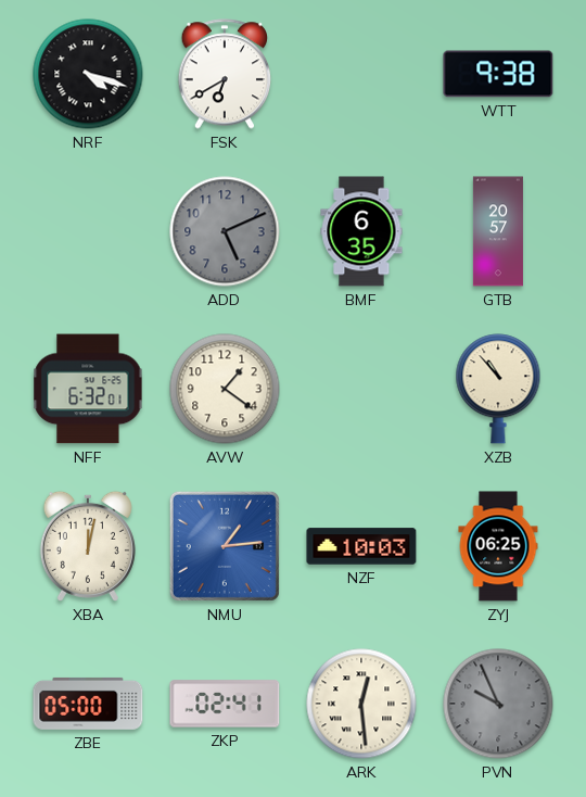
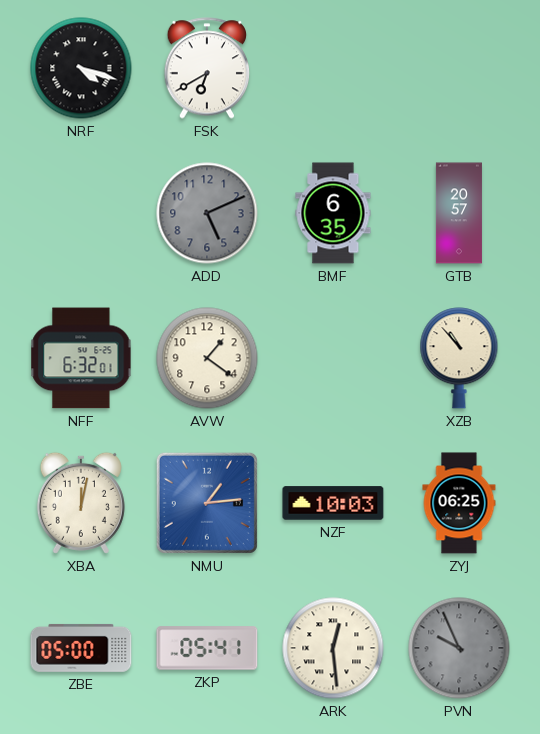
WTT: 9:38 -> none (498, 74)
ZKP: 02:41 -> 05:41 (207, 648)
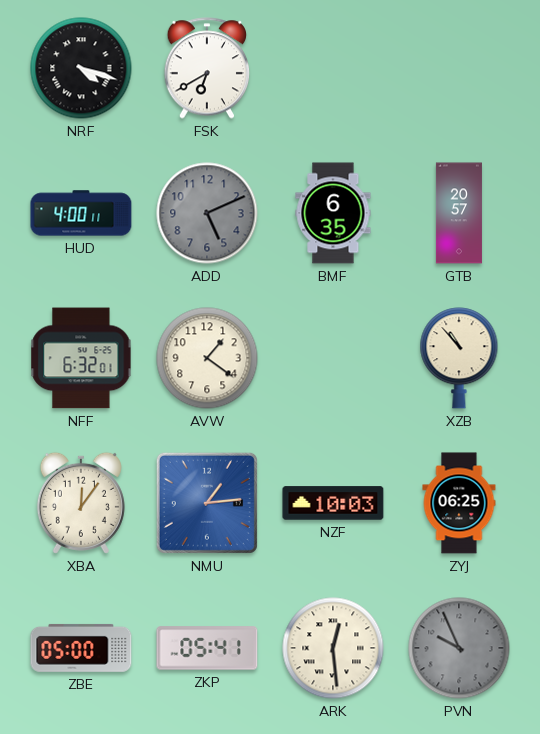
HUD: none -> 4:00 (81, 213)
XBA: 12:02 -> 12:06 (81, 503)
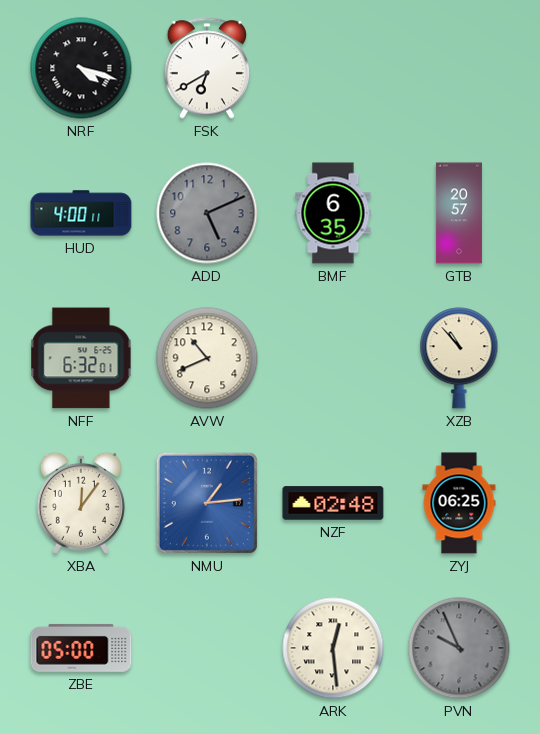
AVW: 1:21 -> 10:41 (207, 358)
NZF: 10:03 -> 02:48 (333, 503)
ZKP: 05:41 -> none (207, 648)
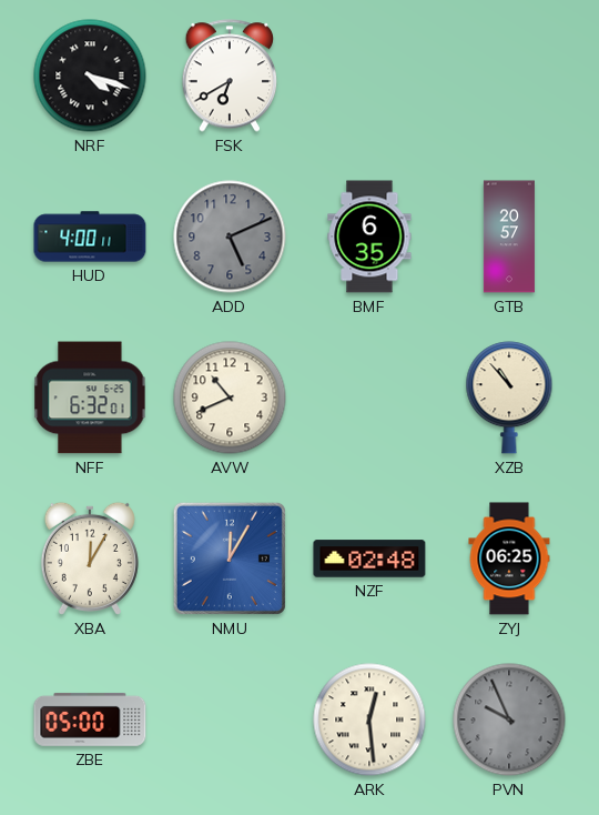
XBA: 12:06 -> 12:05 (90, 559)
NMU: 1:14 -> 12:05 (230, 559)
